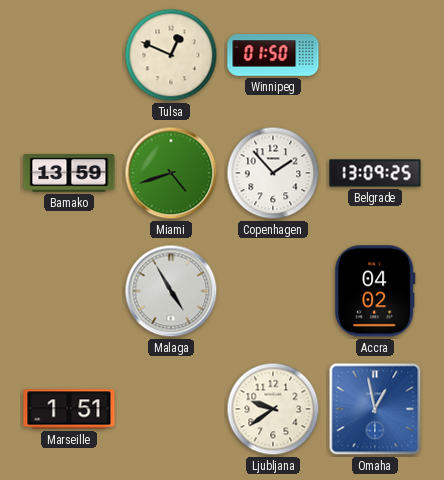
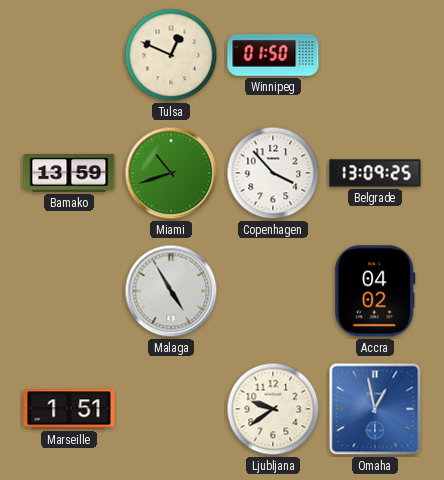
Miami: 4:42 -> 10:42 (171, 173)
Copenhagen: 1:53 -> 3:53 (273, 173)
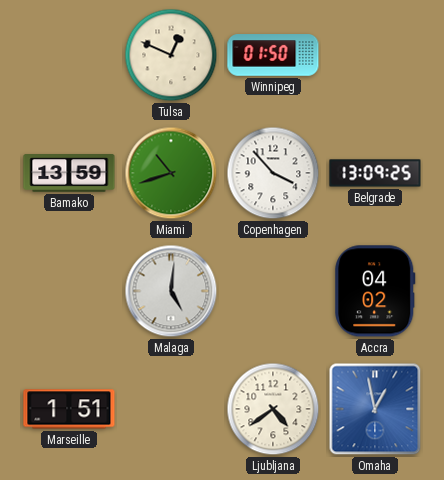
Malaga: 4:55 -> 5:01 (171, 291)
Ljubljana: 9:39 -> 4:39 (273, 409)
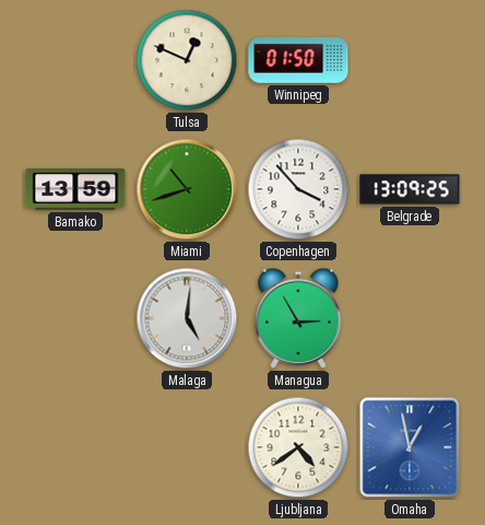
Managua: none -> 2:55 (298, 318)
Accra: 04:02 -> none (375, 291)
Marseille: 1:51 -> none (69, 409)
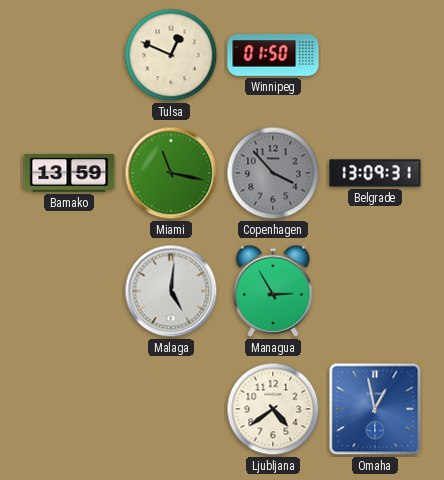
Miami: 10:42 -> 11:17 (171, 173)
Copenhagen dial: white -> grey (273, 173)
Belgrade: 13:09:25 -> 13:09:31 (375, 173)
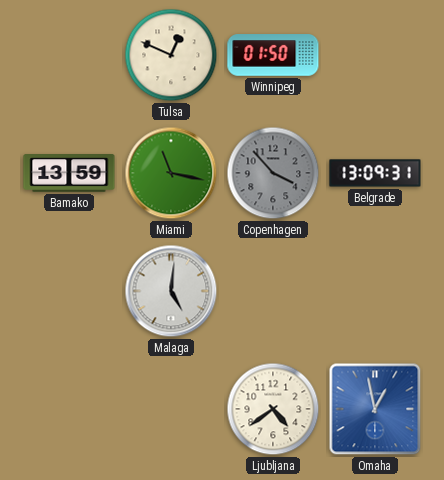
Managua: 2:55 -> none (273, 291)
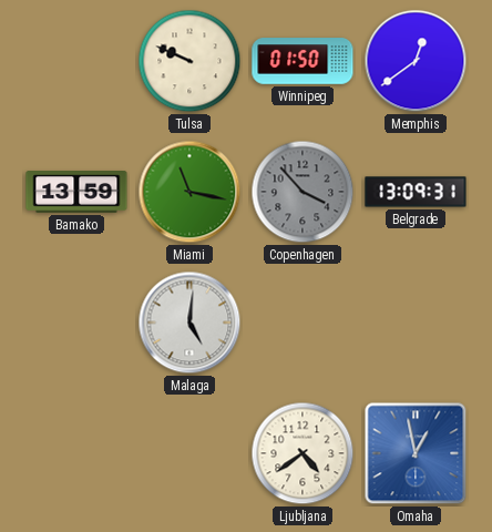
Tulsa: 12:49 -> 9:49 (189, 61)
Memphis: none -> 12:39 (416, 61)
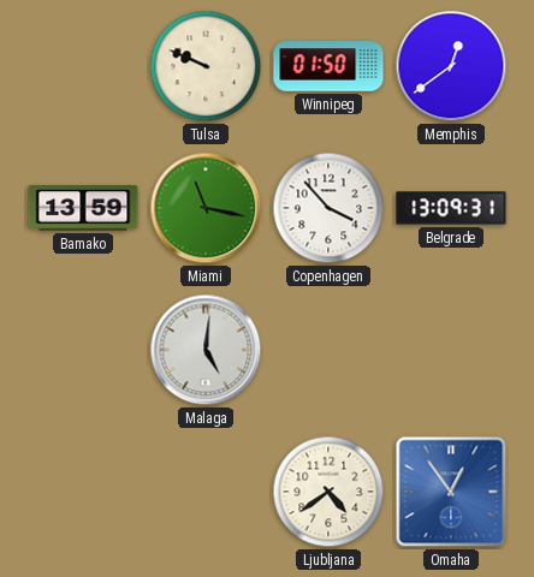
Copenhagen dial: grey -> white (328, 208)
Omaha: 12:58 -> 12:54 (451, 492)
